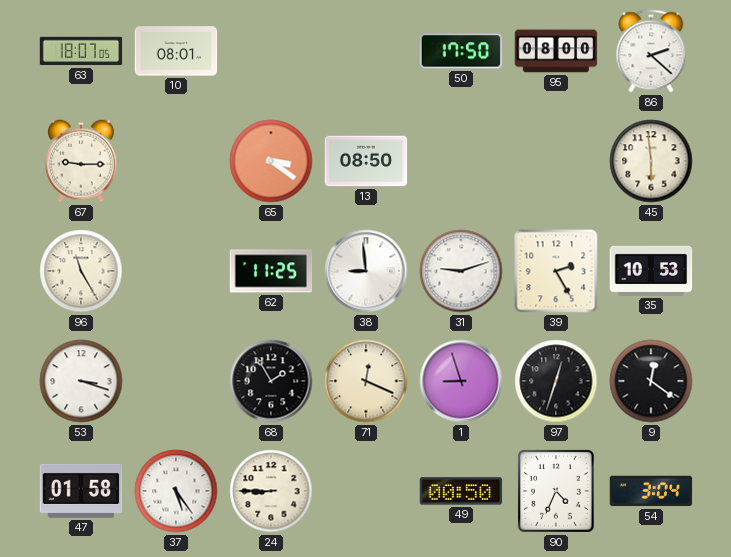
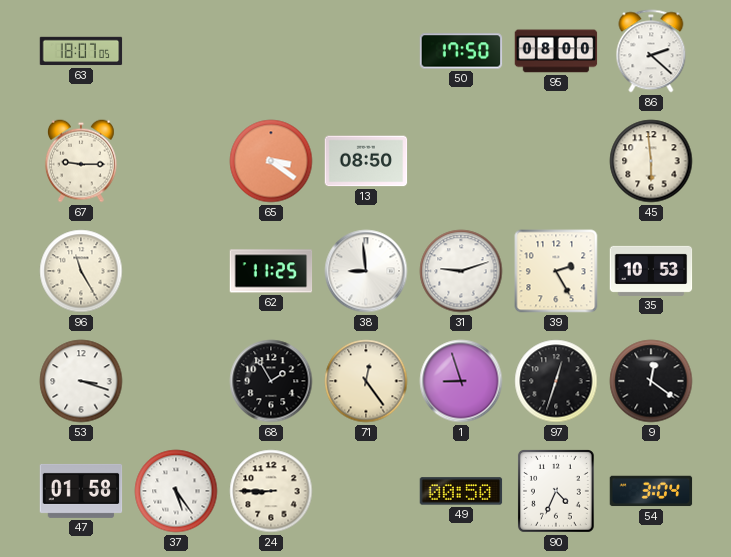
10: 08:01 -> none (176, 51)
71: 12:19 -> 12:24 (366, 381)
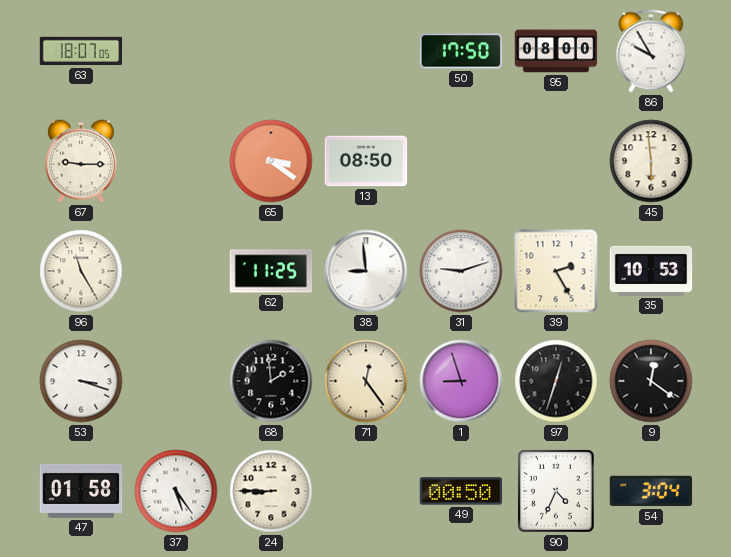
86: 2:22 -> 9:55 (651, 51)
68: 1:55 -> 1:59 (271, 381)
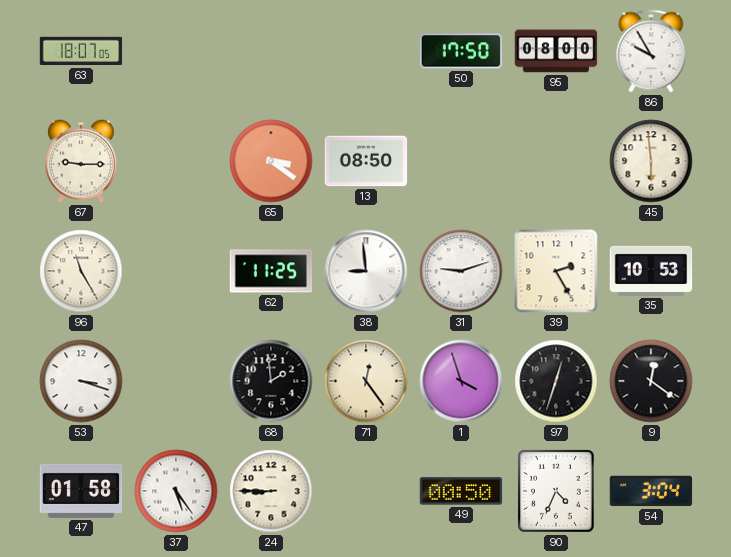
1: 8:57 -> 3:57 (461, 381)
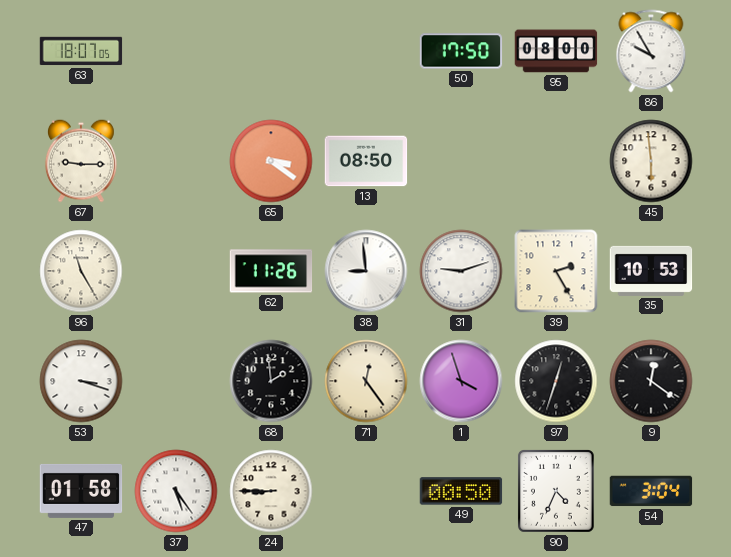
62: 11:25 -> 11:26 (271, 271)
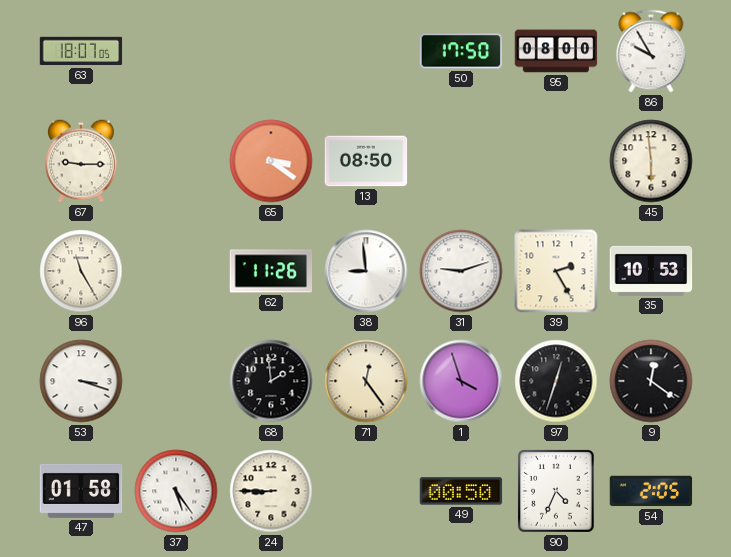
54: 3:04 -> 2:05 (651, 491)
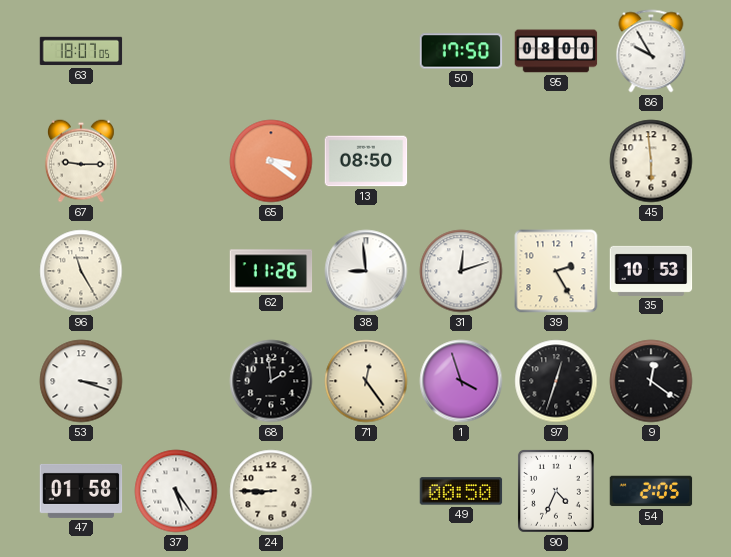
31: 9:12 -> 12:12 (461, 271)
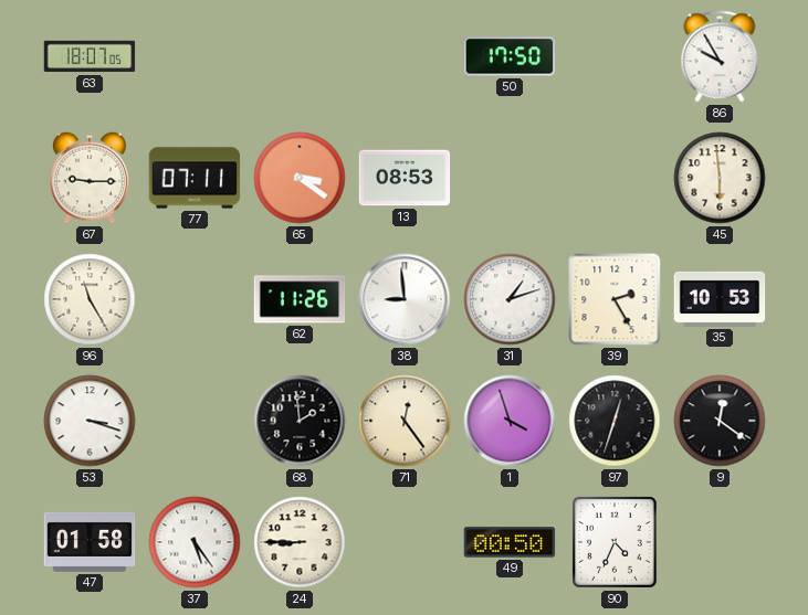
95: 08:00 -> none (556, 51)
77: none -> 07:11 (195, 178)
13: 08:50 -> 08:53 (405, 178)
31: 12:12 -> 1:12 (510, 299)
54: 2:05 -> none (651, 491)
